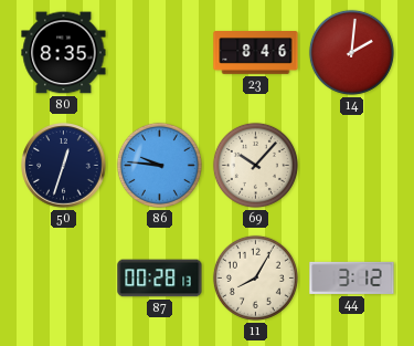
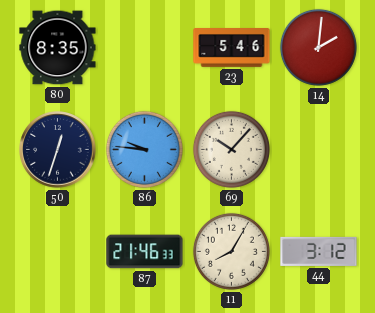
23: 8:46 -> 5:46 (232, 48)
87: 00:28 -> 21:46 (145, 252)
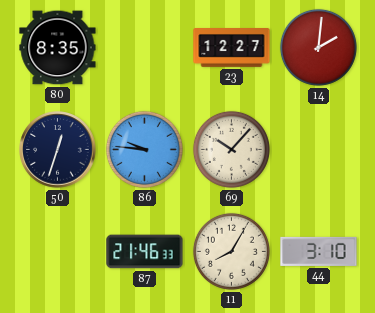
23: 5:46 -> 12:27 (232, 48)
44: 3:12 -> 3:10 (319, 251)
